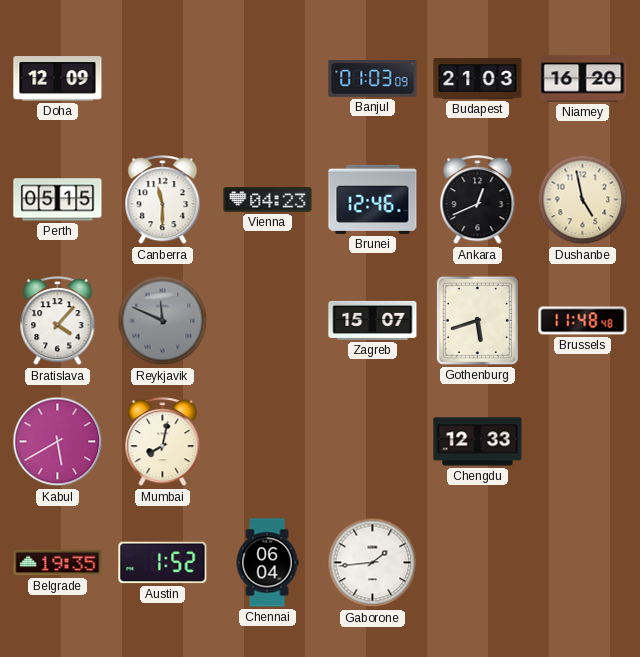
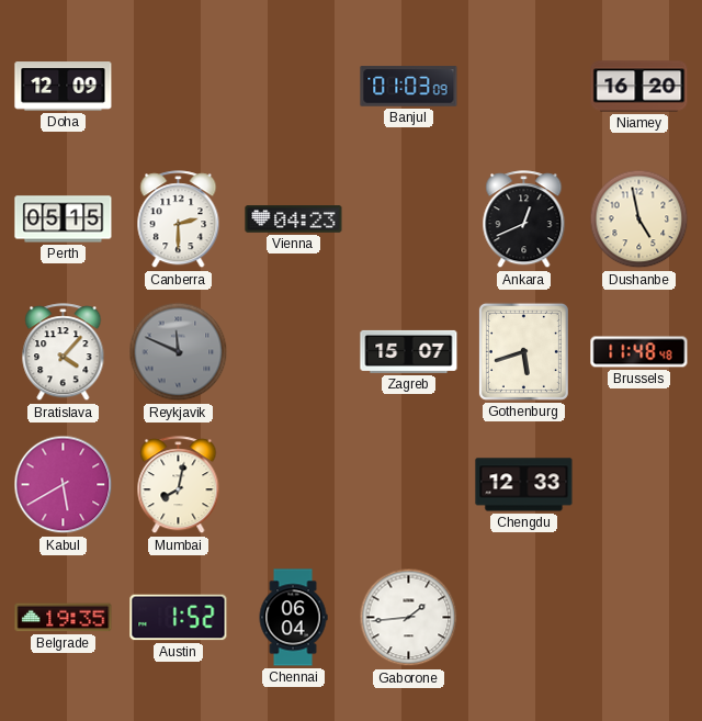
Budapest: 21:03 -> none (478, 79)
Canberra: 11:30 -> 2:30 (179, 219)
Brunei: 12:46 -> none (373, 199)
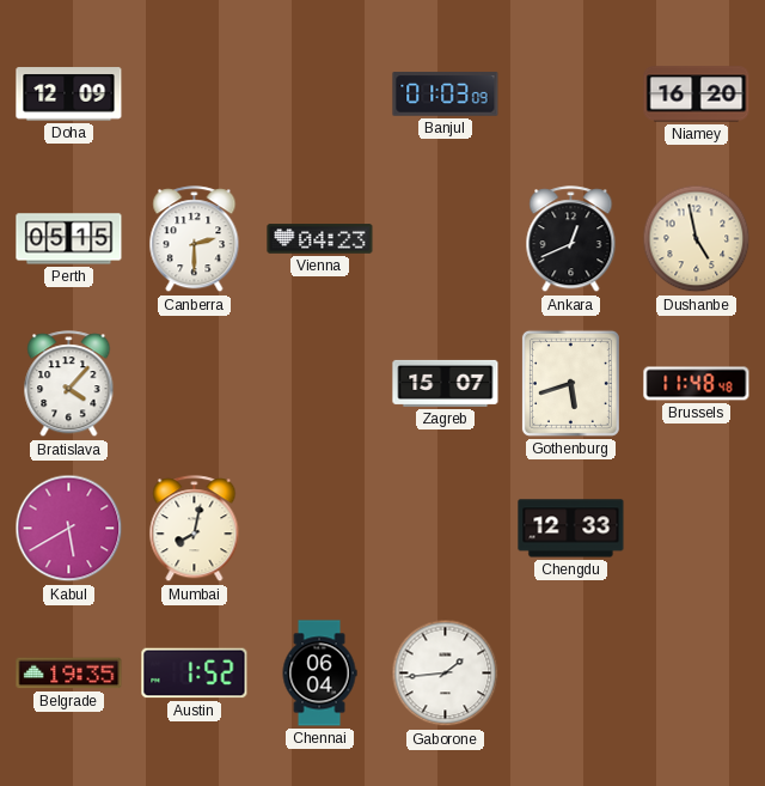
Reykjavik: 11:49 -> none (179, 352)
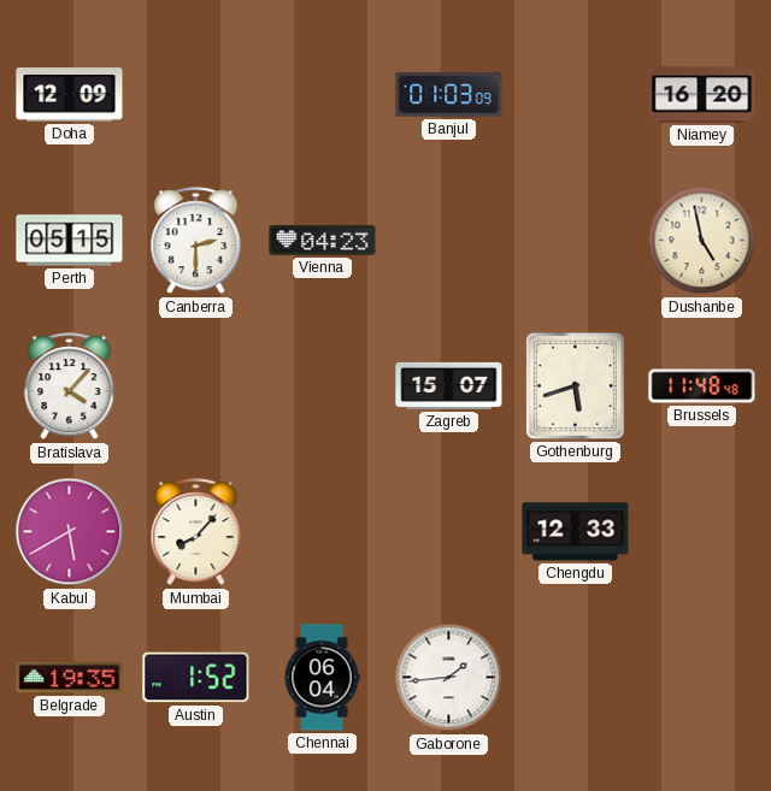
Ankara: 12:41 -> none (571, 239)
Mumbai: 8:02 -> 8:07 (196, 532)
